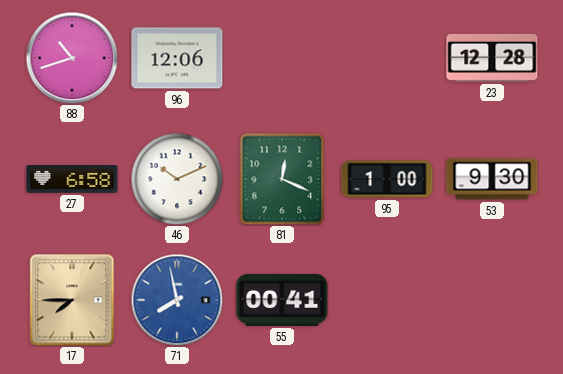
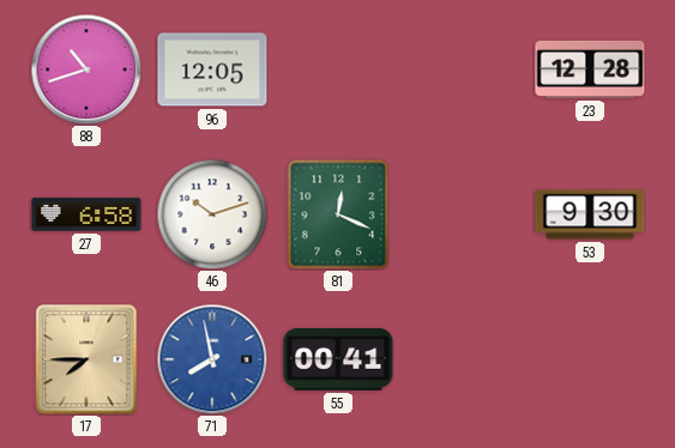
96: 12:06 -> 12:05 (212, 69)
46: 10:11 -> 10:12 (212, 214)
95: 1:00 -> none (387, 179)
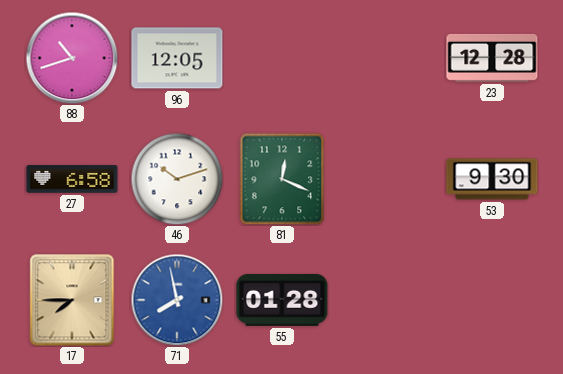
55: 00:41 -> 01:28 (282, 300)
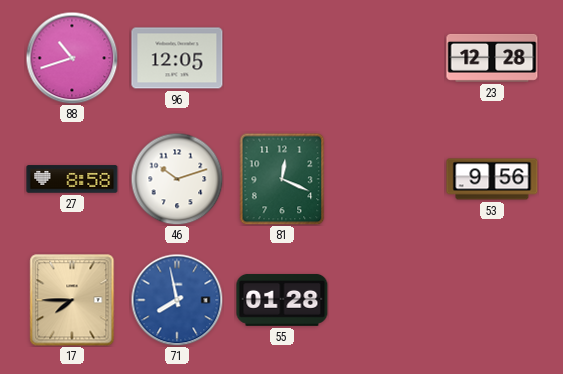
27: 6:58 -> 8:58 (72, 179)
53: 9:30 -> 9:56 (492, 179)
